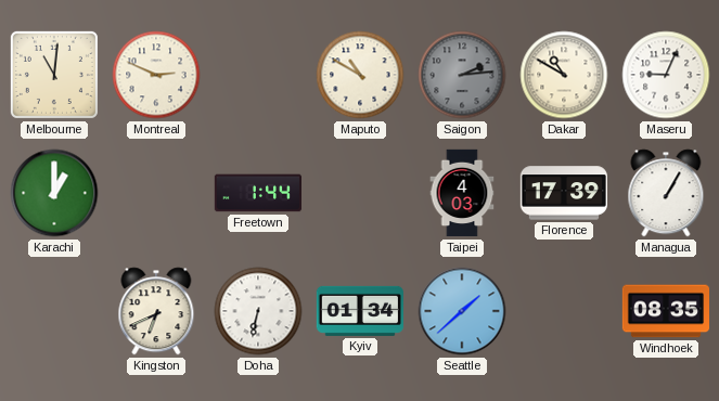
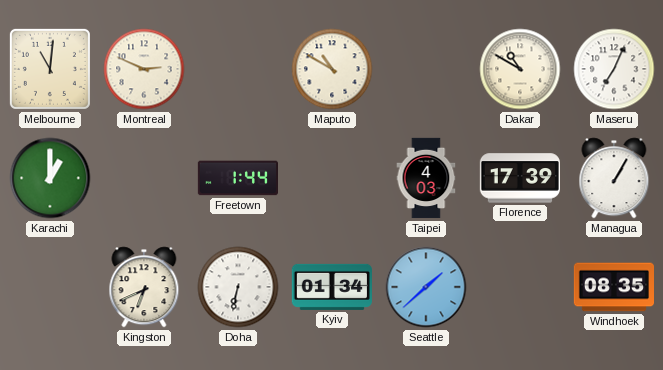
Saigon: 2:14 -> none (462, 75)
Maseru: 9:04 -> 7:04 (614, 69)
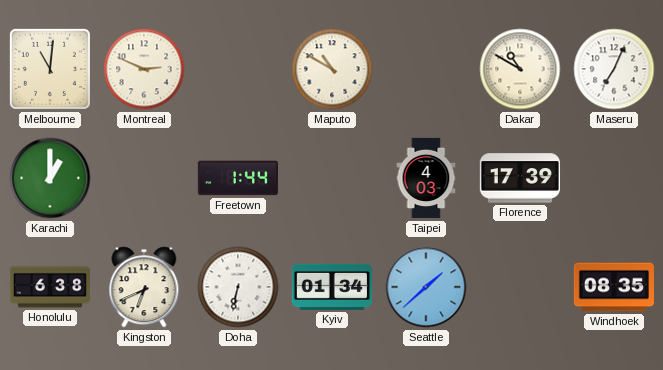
Managua: 1:05 -> none (614, 178)
Honolulu: none -> 6:38 (49, 287)
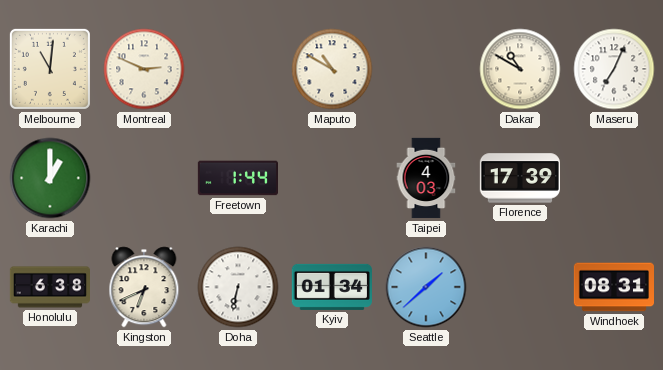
Windhoek: 08:35 -> 08:31 (613, 287)
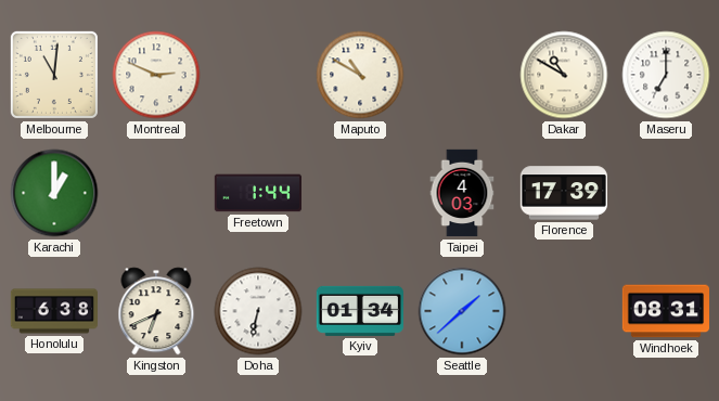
Maseru: 7:04 -> 7:00 (666, 75)
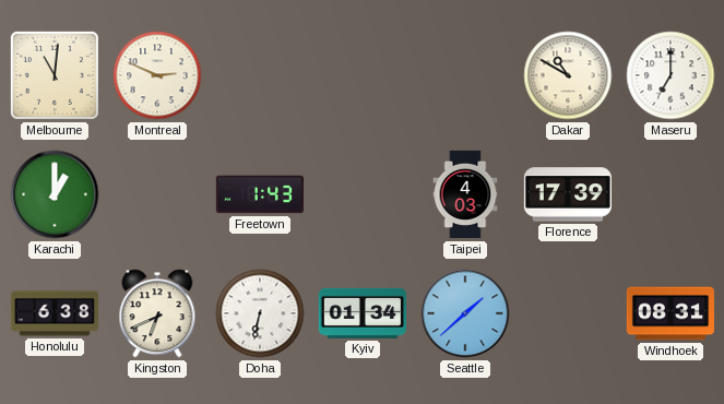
Maputo: 10:50 -> none (360, 75)
Freetown: 1:44 -> 1:43 (259, 194)
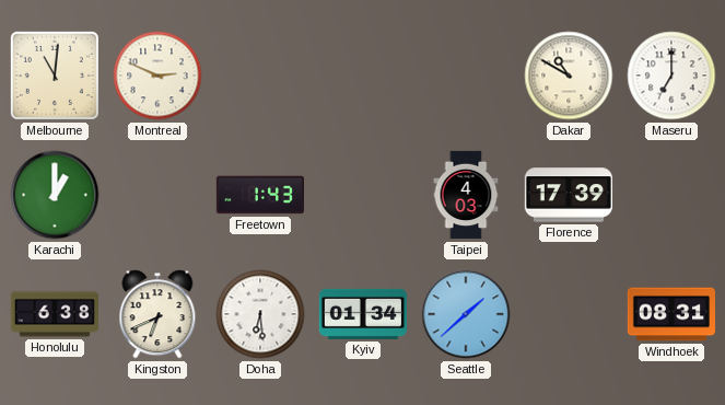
Doha: 6:32 -> 6:29 (260, 314)
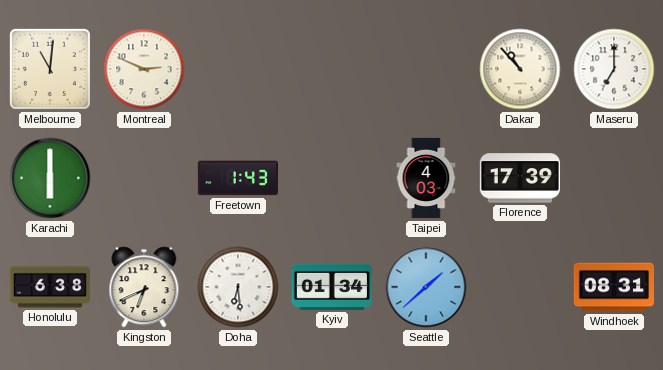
Dakar: 10:50 -> 10:53 (520, 69)
Karachi: 1:00 -> 6:00 (50, 178)
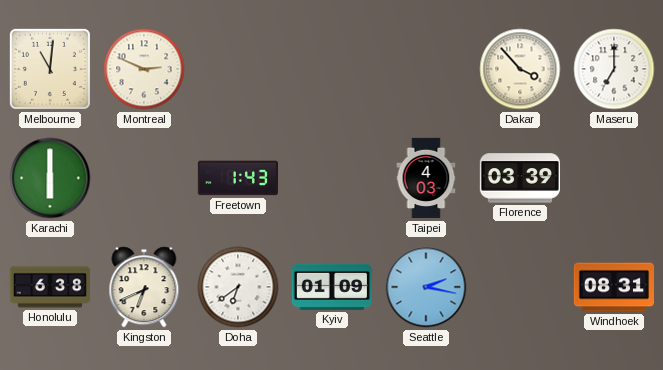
Dakar: 10:53 -> 3:53 (520, 69)
Florence: 17:39 -> 03:39 (519, 178)
Doha: 6:29 -> 6:39 (238, 287)
Kyiv: 01:34 -> 01:09 (332, 287)
Seattle: 1:38 -> 2:17 (426, 287)
